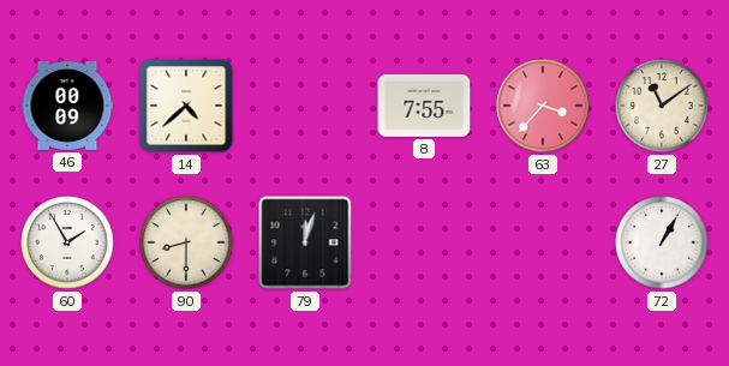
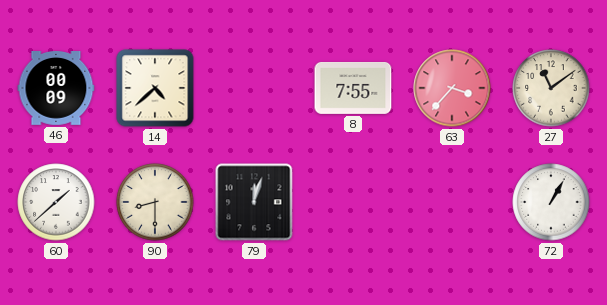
60: 1:55 -> 1:38 (56, 202)
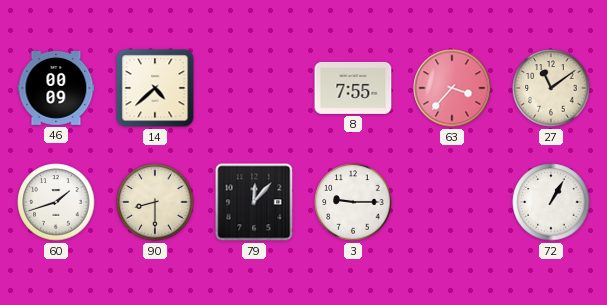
60: 1:38 -> 1:42 (56, 202)
79: 12:03 -> 12:07 (254, 202)
3: none -> 9:15 (353, 202)
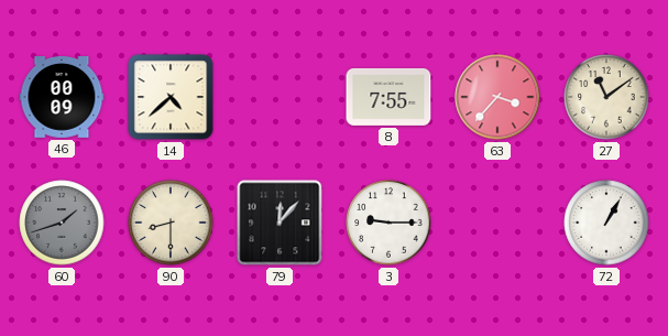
60 dial: white -> grey (62, 223)
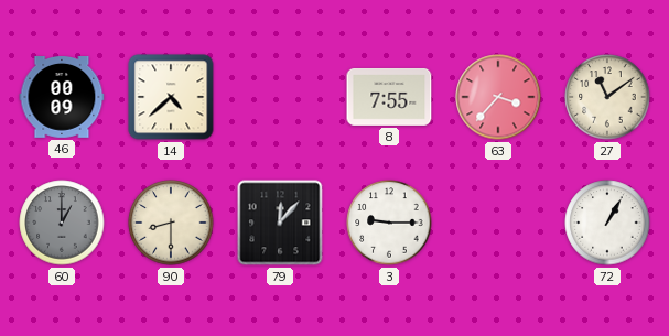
60: 1:42 -> 1:00 (62, 223)
